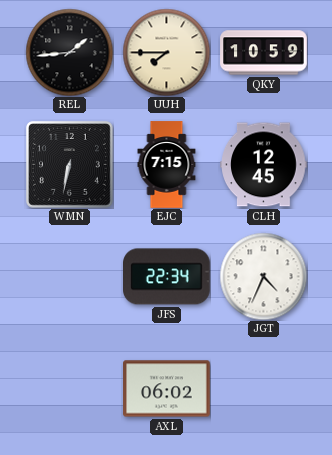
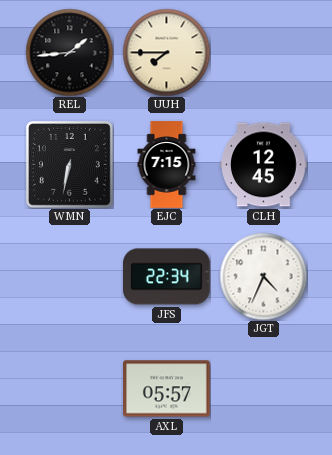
QKY: 10:59 -> none (264, 53)
AXL: 06:02 -> 05:57 (167, 389)
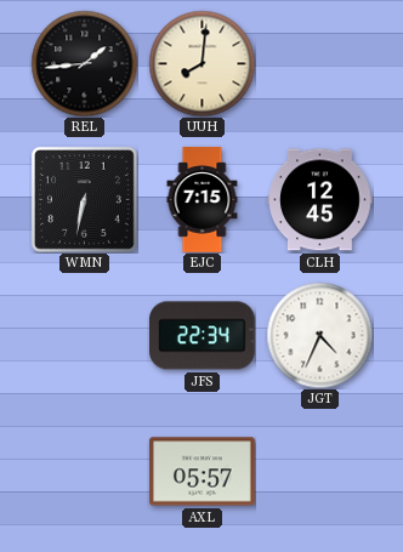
UUH: 7:45 -> 8:01 (201, 63)
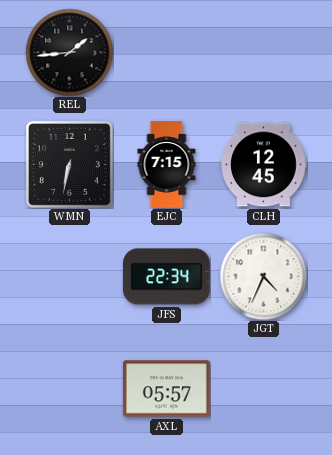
UUH: 8:01 -> none (201, 63)
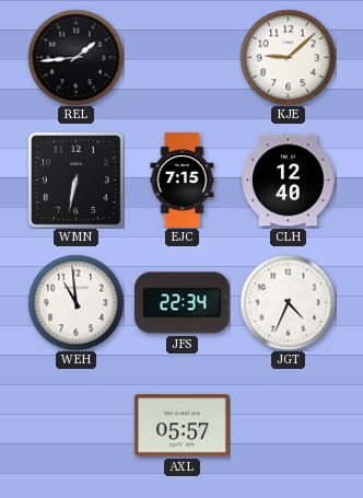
KJE: none -> 9:08 (288, 57)
CLH: 12:45 -> 12:40 (289, 181)
WEH: none -> 10:59 (75, 302)
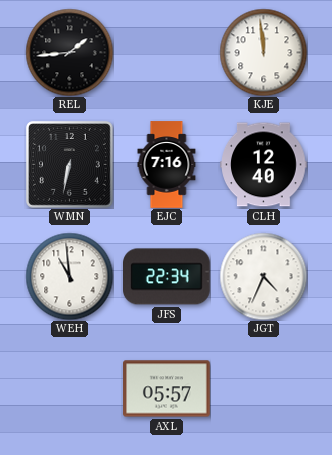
KJE: 9:08 -> 11:59 (263, 52)
EJC: 7:15 -> 7:16 (167, 165)
